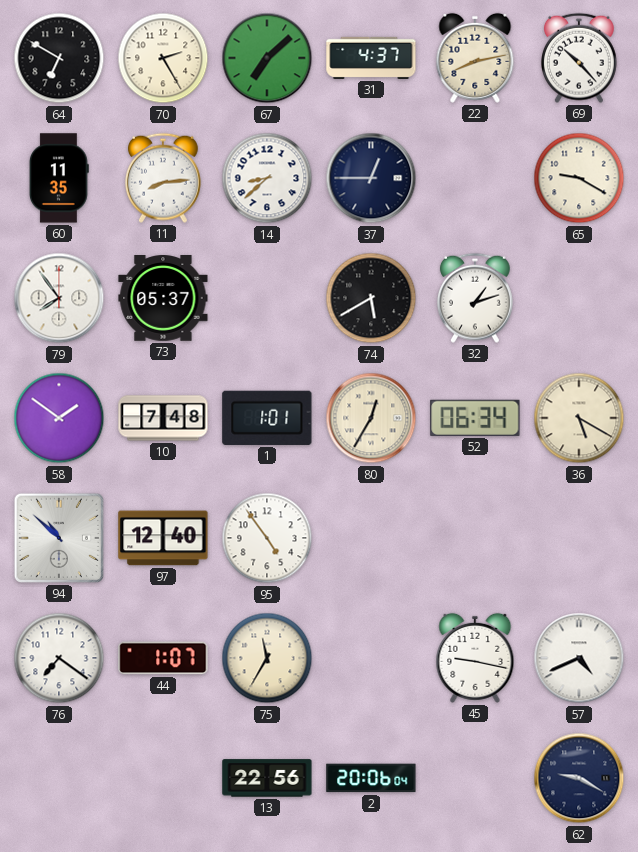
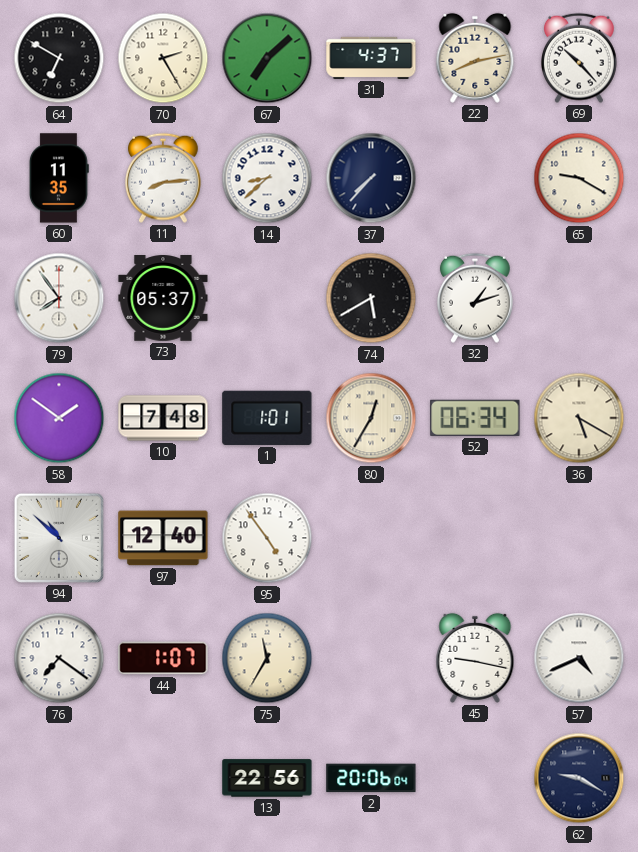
37: 12:45 -> 7:37 (371, 178)
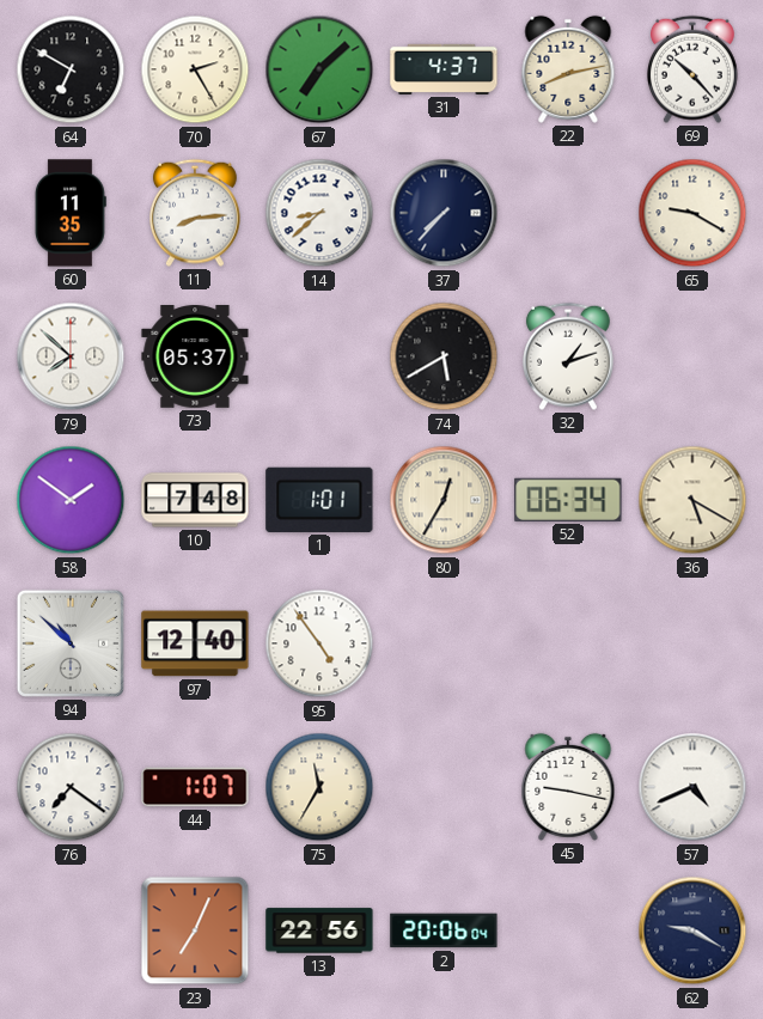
79: 7:54 -> 7:52 (71, 356)
23: none -> 7:04 (195, 930)
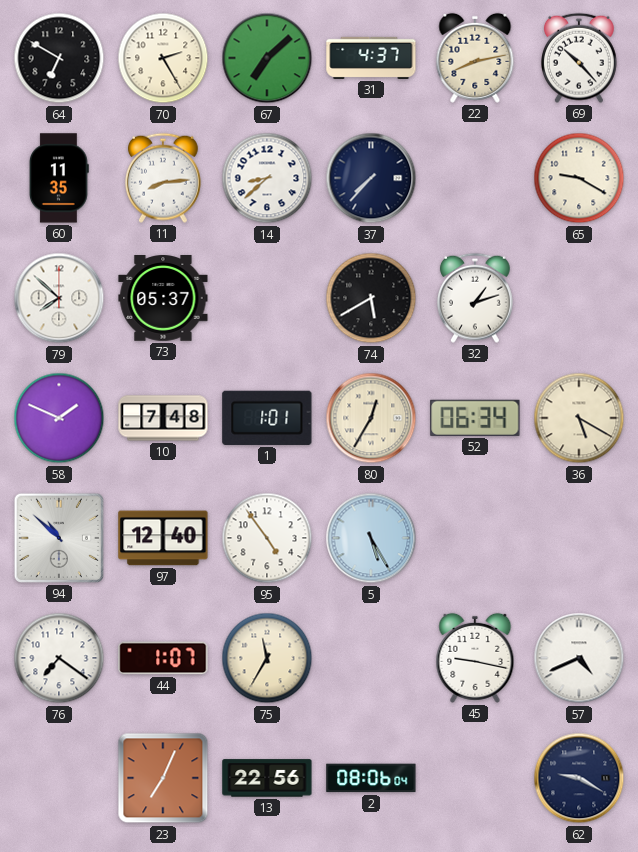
58: 1:51 -> 1:49 (59, 418)
5: none -> 5:25 (371, 538)
2: 20:06 -> 08:06 (371, 778)
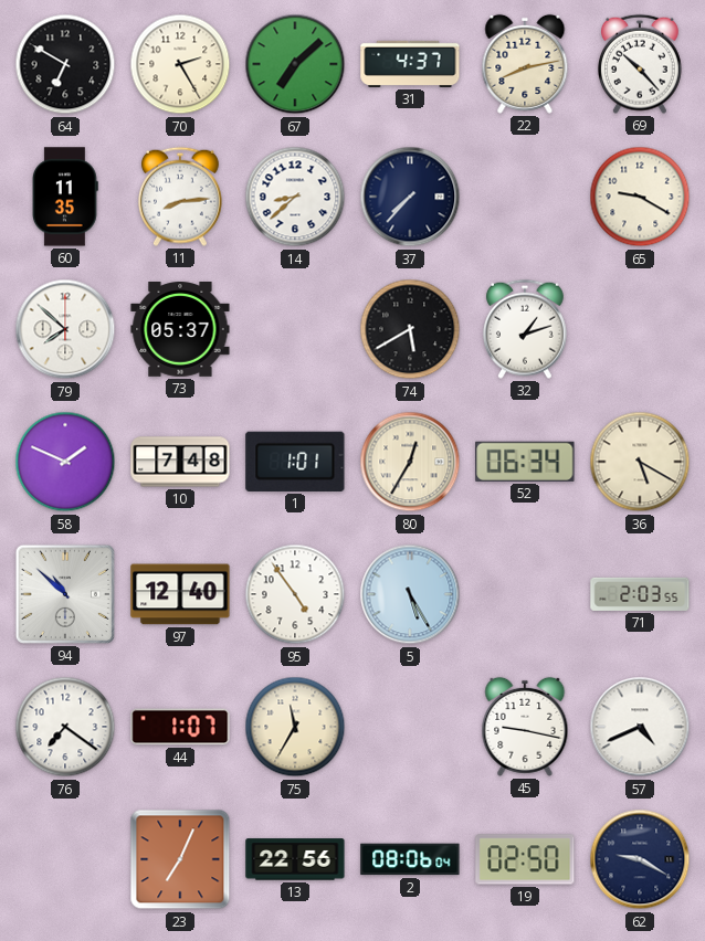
71: none -> 2:03 (640, 594)
19: none -> 02:50 (525, 859)
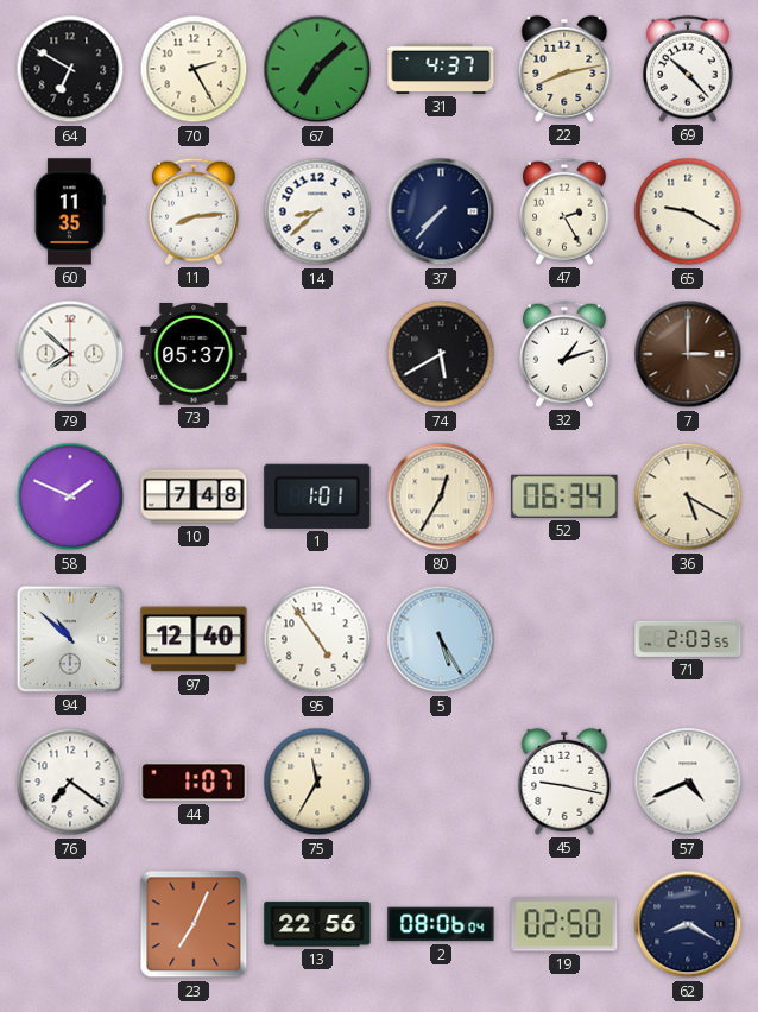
47: none -> 2:25 (564, 211)
7: none -> 3:00 (688, 354)
62: 9:20 -> 8:20 (688, 924)
